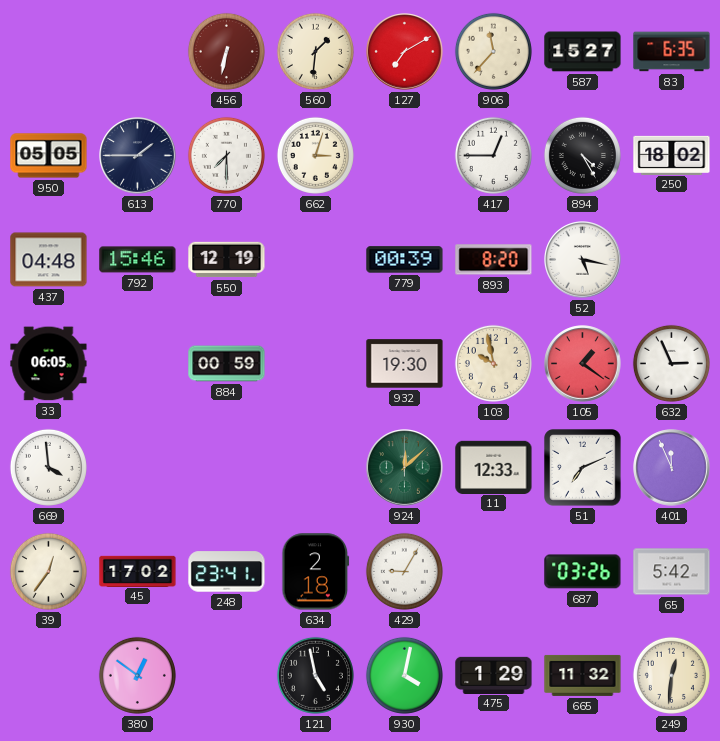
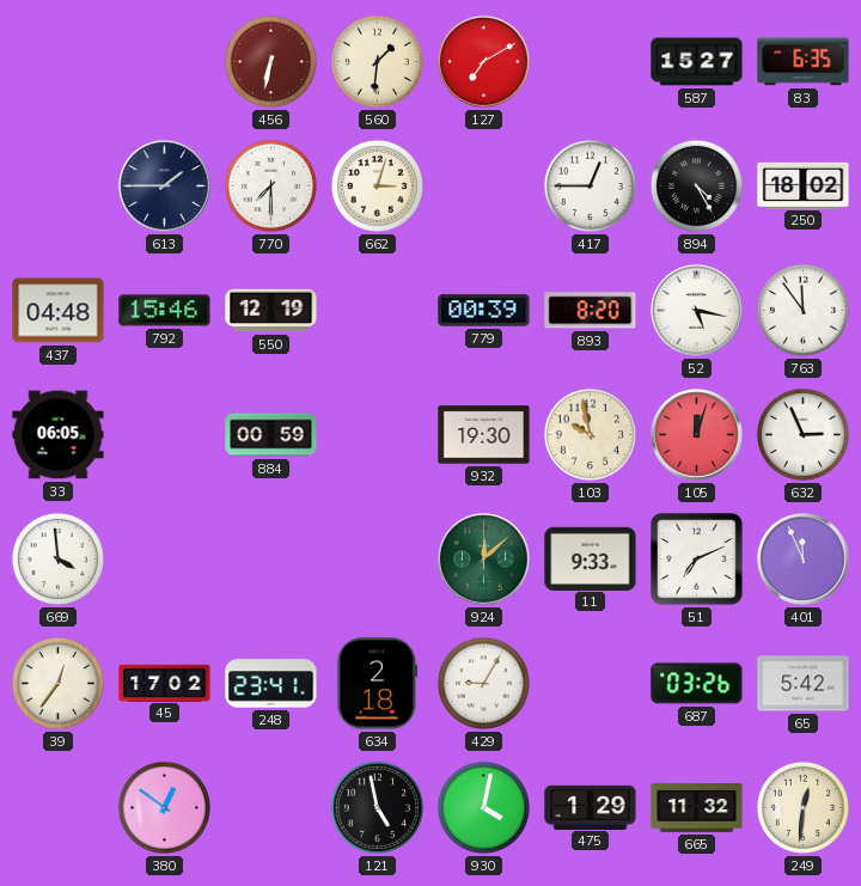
906: 11:37 -> none (493, 51)
950: 05:05 -> none (49, 156)
763: none -> 11:54 (802, 310)
105: 1:21 -> 12:03 (697, 435)
11: 12:33 -> 9:33 (591, 558)
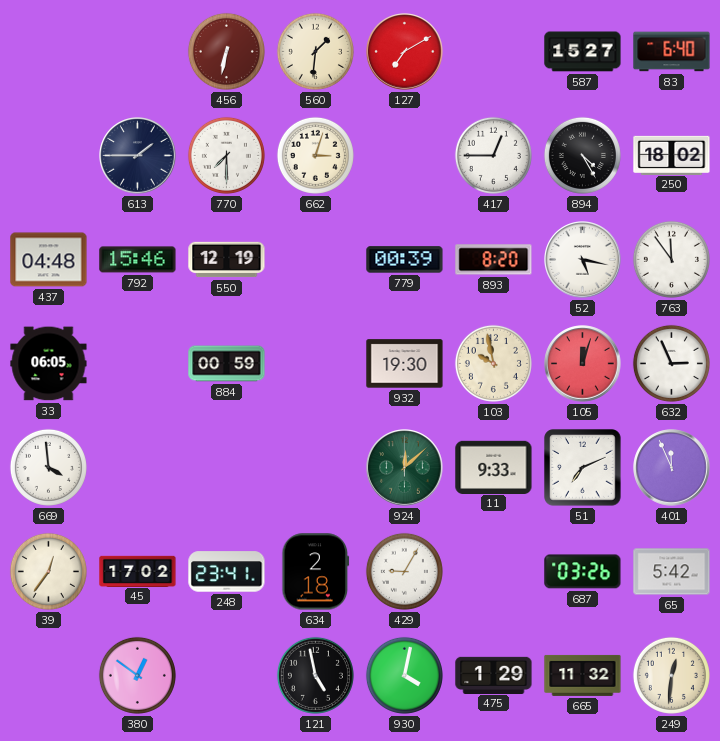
83: 6:35 -> 6:40 (672, 52)
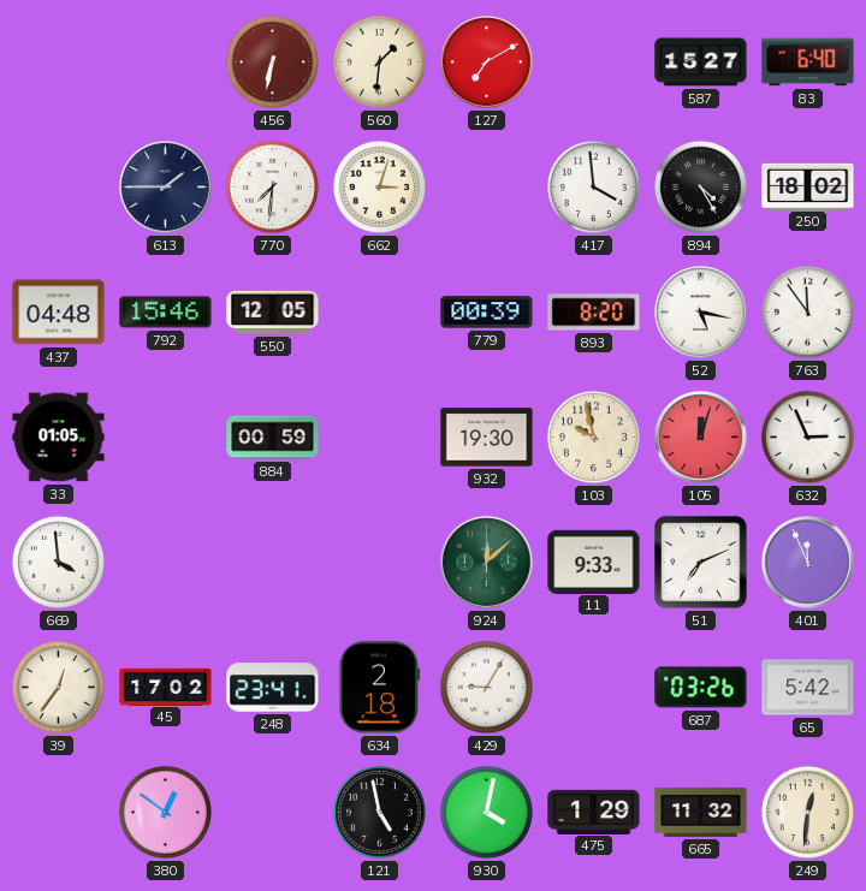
770: 7:30 -> 7:31 (272, 186)
417: 12:45 -> 3:59 (593, 186)
550: 12:19 -> 12:05 (273, 313)
33: 06:05 -> 01:05 (59, 438)
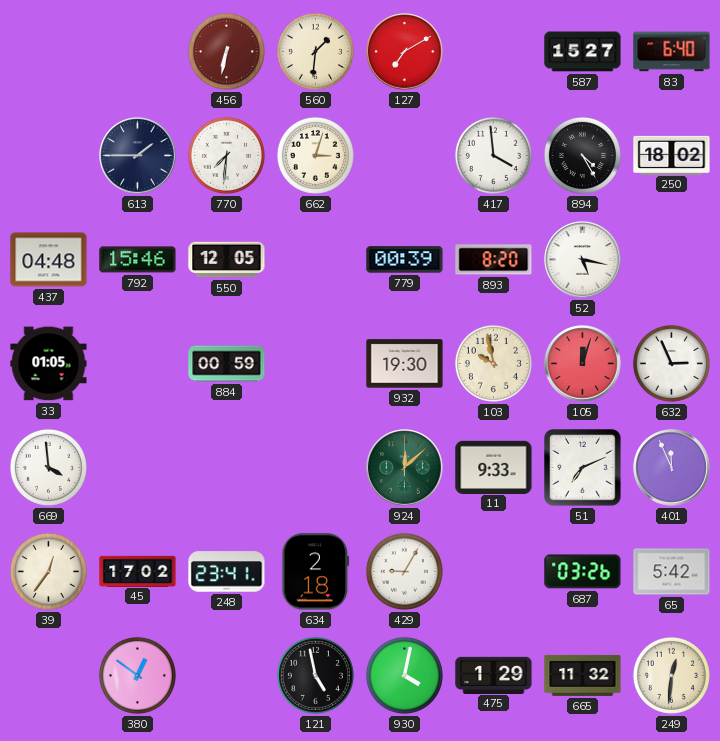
763: 11:54 -> none (807, 311)
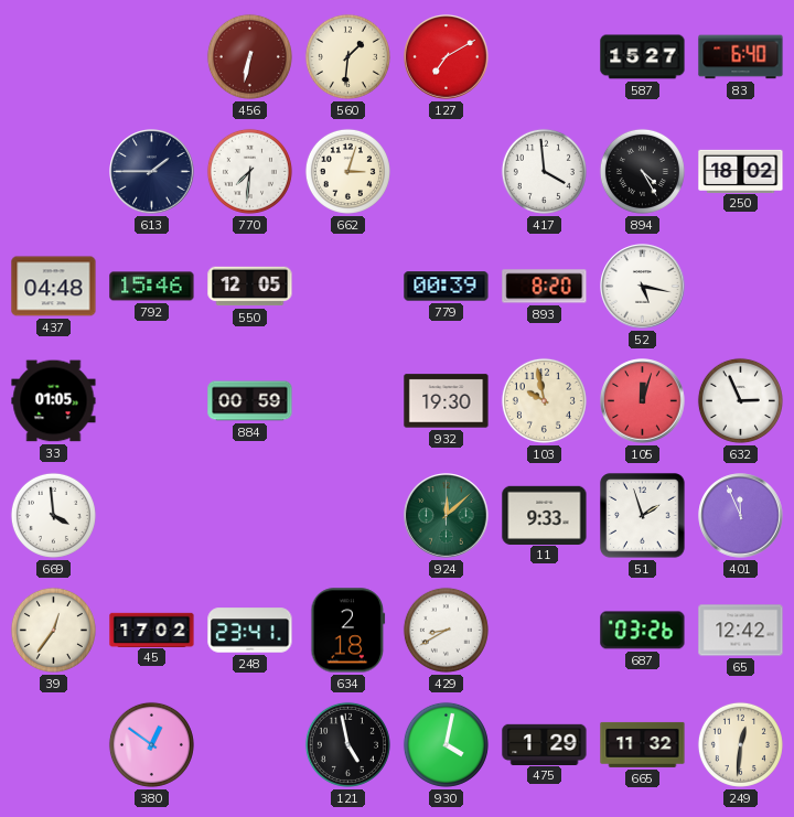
51: 7:11 -> 1:57 (643, 516)
429: 9:05 -> 8:40 (446, 630)
65: 5:42 -> 12:42 (741, 631)
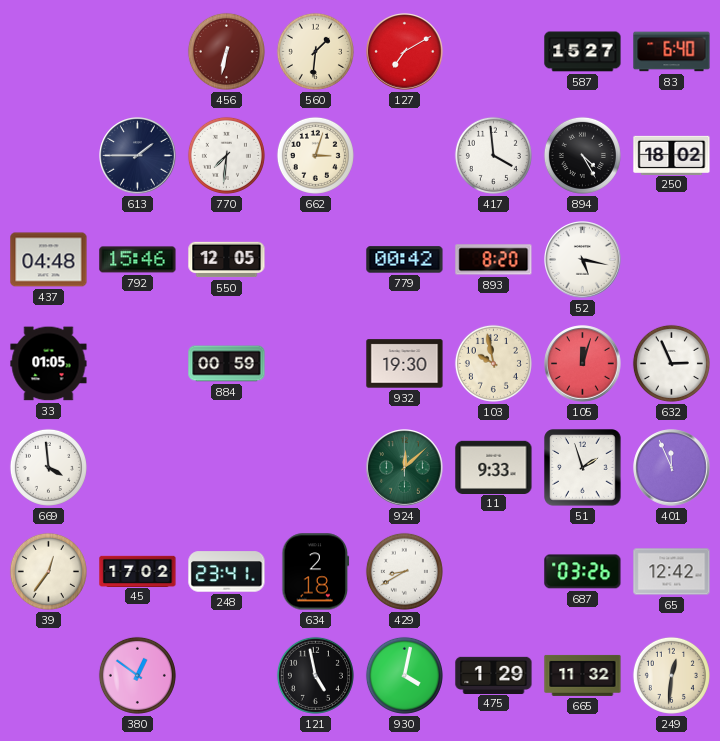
779: 00:39 -> 00:42 (405, 260)
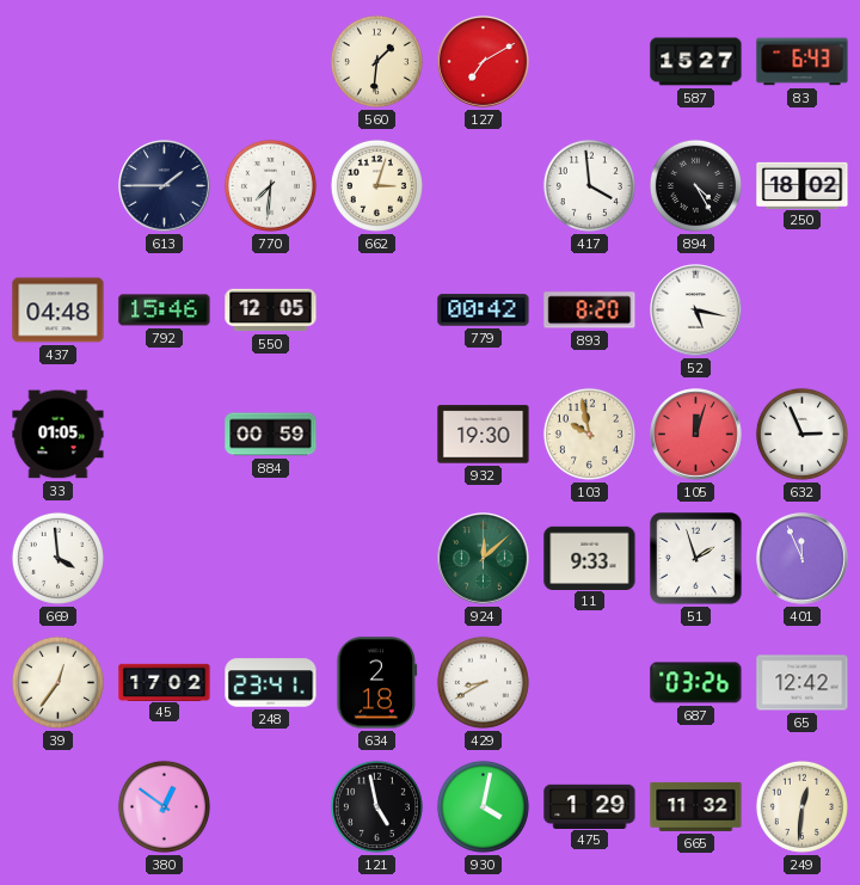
456: 6:32 -> none (226, 51)
83: 6:40 -> 6:43 (803, 62)
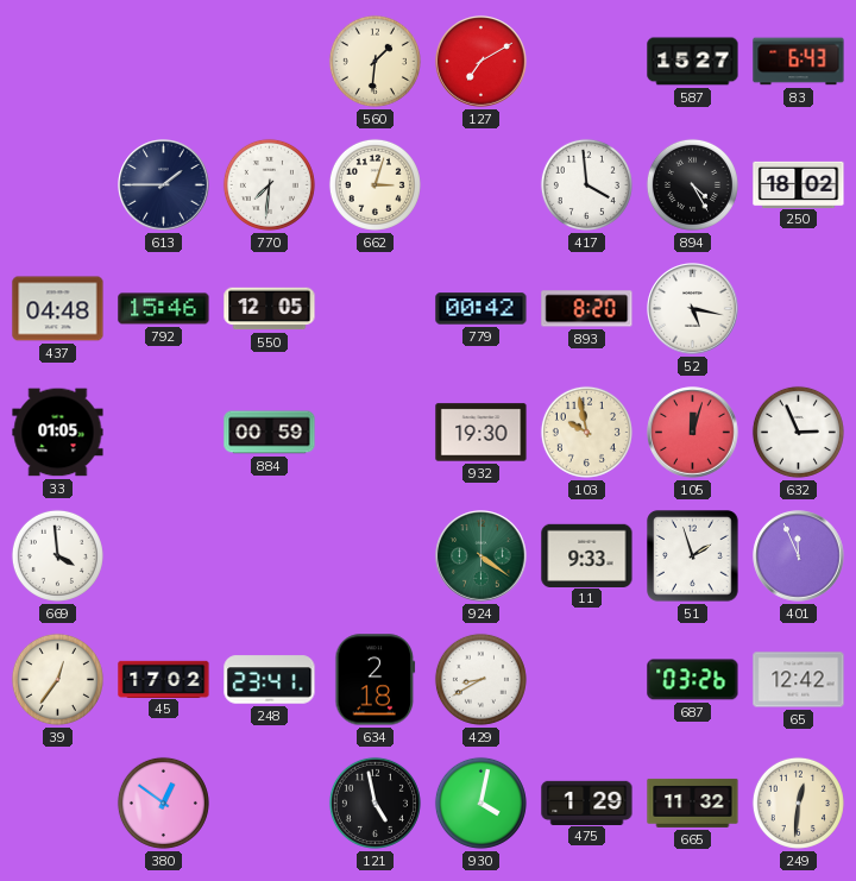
924: 12:08 -> 4:21 (481, 556)
